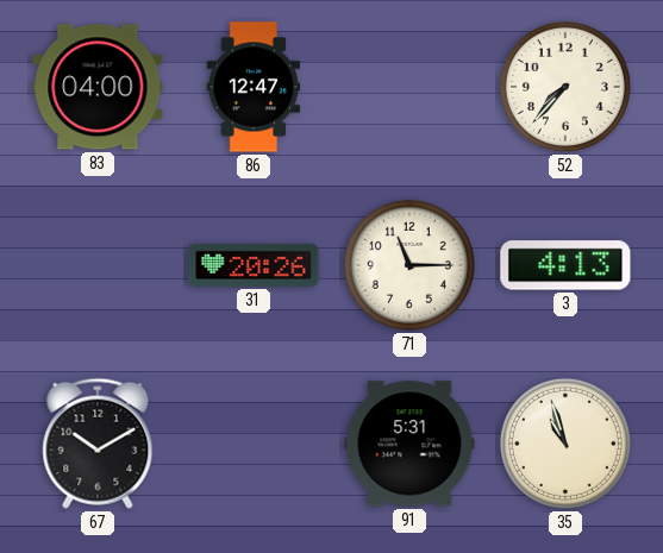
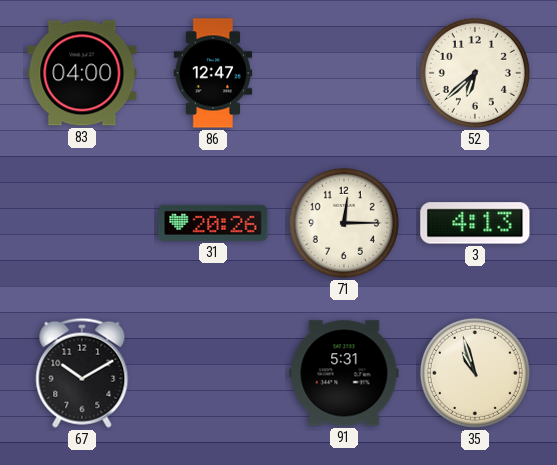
52: 7:37 -> 6:38 (475, 73)
71: 11:15 -> 12:15 (344, 223)
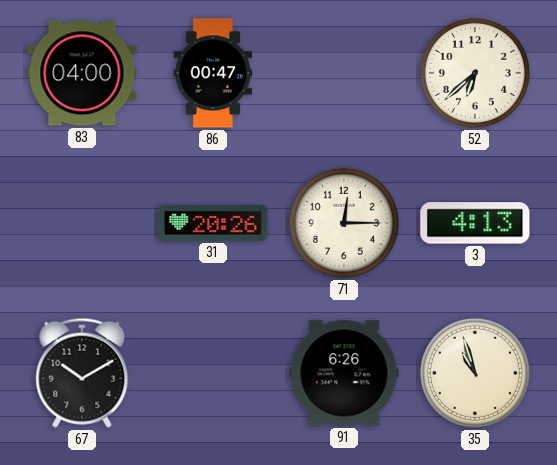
86: 12:47 -> 00:47 (213, 73)
91: 5:31 -> 6:26 (344, 373)
